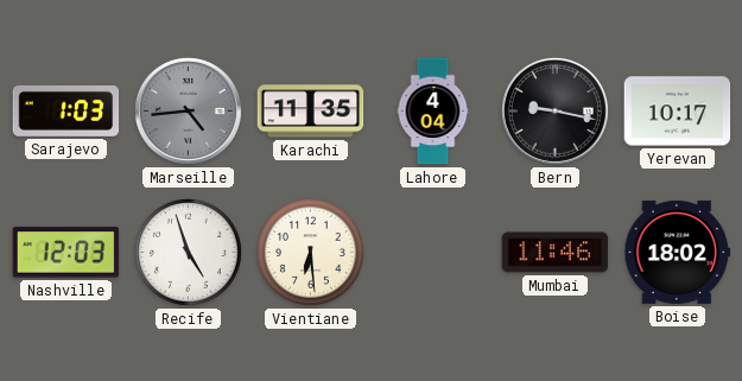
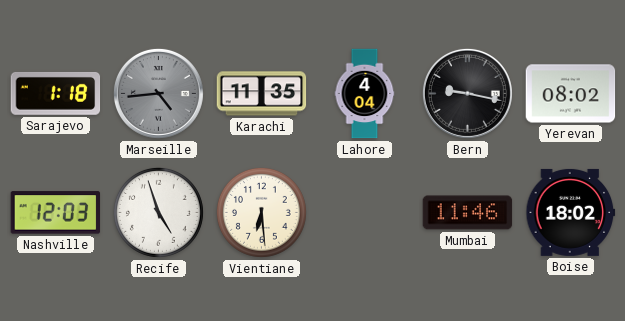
Sarajevo: 1:03 -> 1:18 (56, 93)
Yerevan: 10:17 -> 08:02 (571, 94)
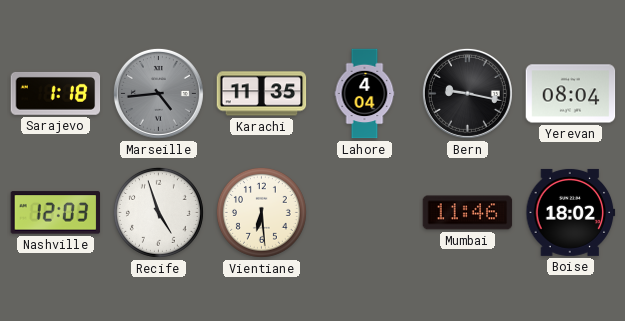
Yerevan: 08:02 -> 08:04 (571, 94)
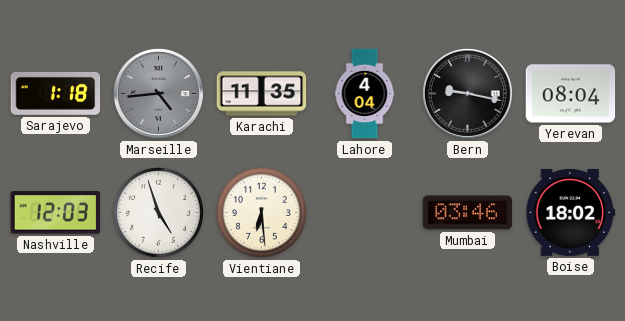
Mumbai: 11:46 -> 03:46 (468, 213)
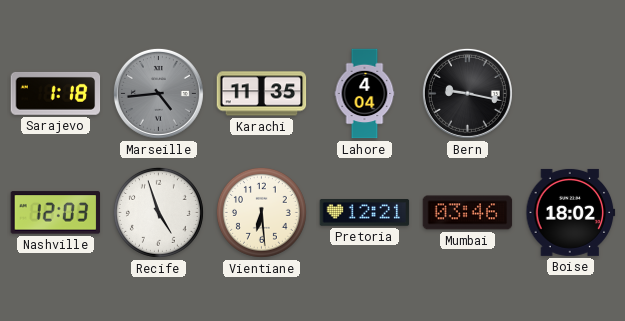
Yerevan: 08:04 -> none (571, 94)
Pretoria: none -> 12:21 (365, 213)
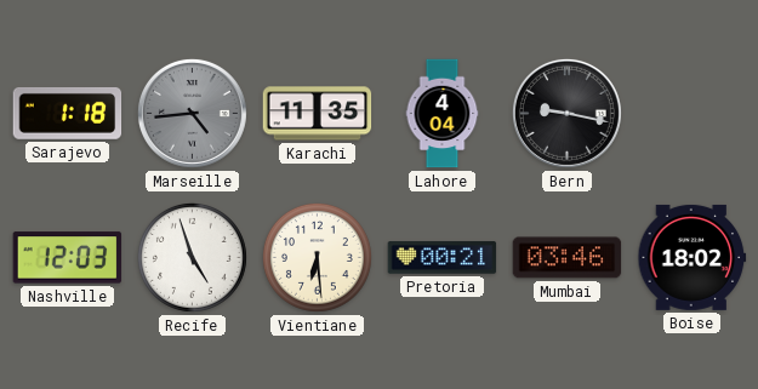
Pretoria: 12:21 -> 00:21 (443, 258)
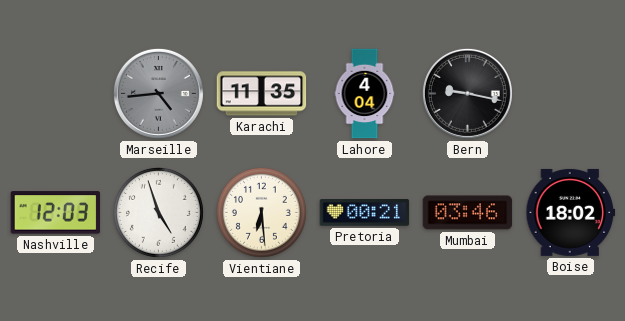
Sarajevo: 1:18 -> none (68, 113)
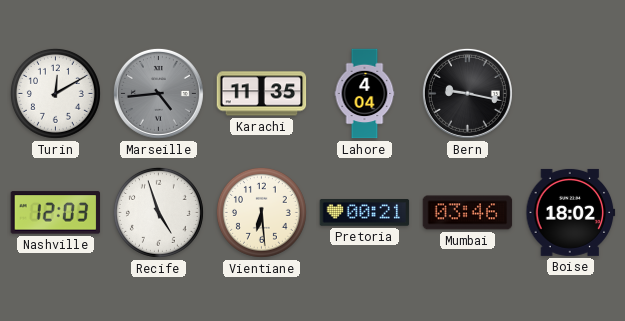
Turin: none -> 12:10 (55, 93)
